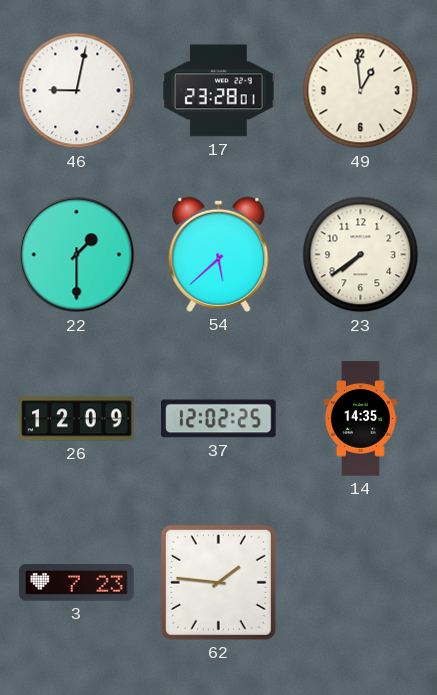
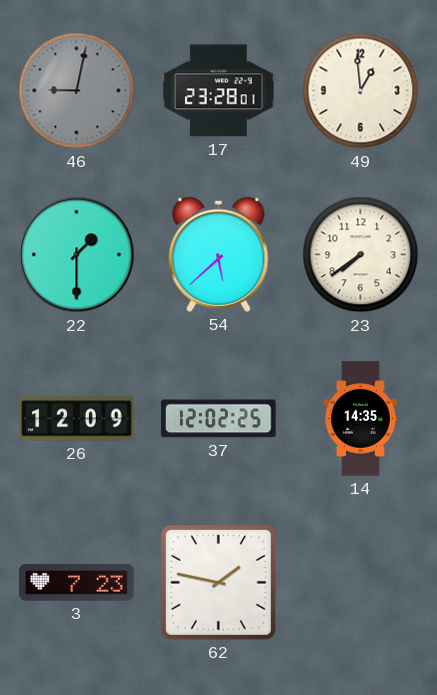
46 dial: white -> grey (77, 91)
62: 1:46 -> 1:47 (218, 582)
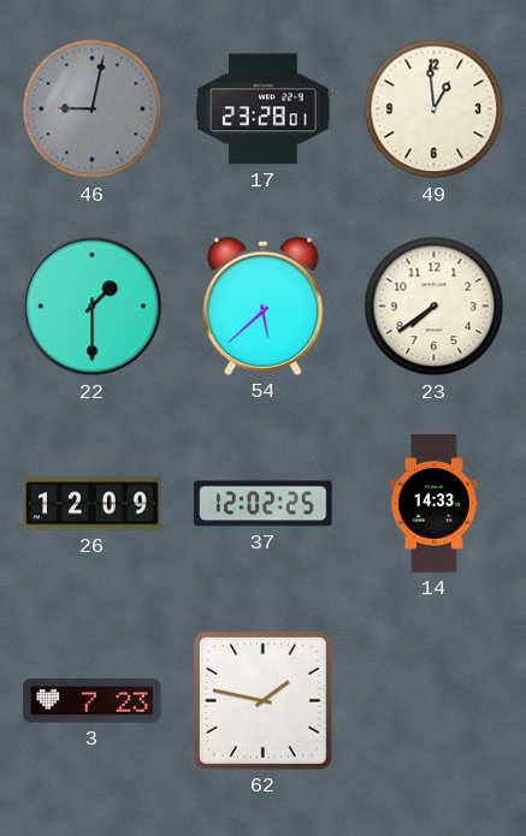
14: 14:35 -> 14:33 (433, 504)
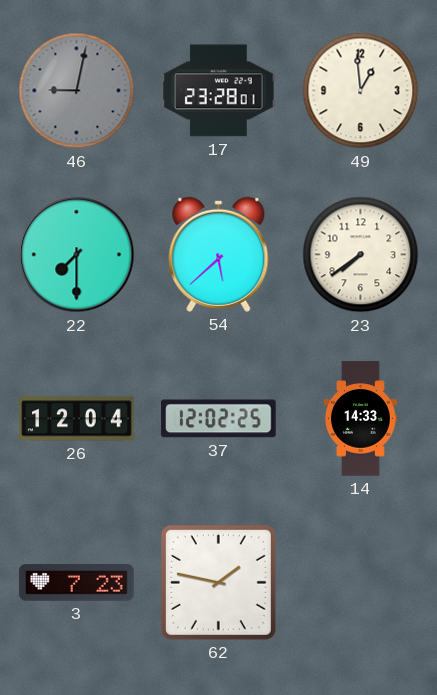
22: 1:30 -> 7:30 (77, 255)
26: 12:09 -> 12:04 (77, 419)
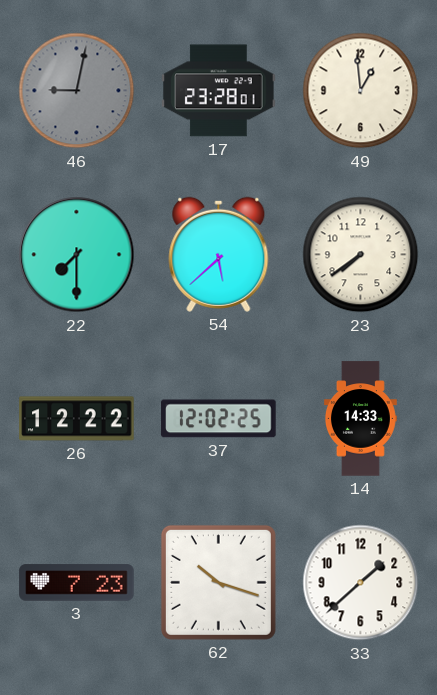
26: 12:04 -> 12:22 (77, 419)
62: 1:47 -> 10:18 (218, 582)
33: none -> 1:38 (361, 583)
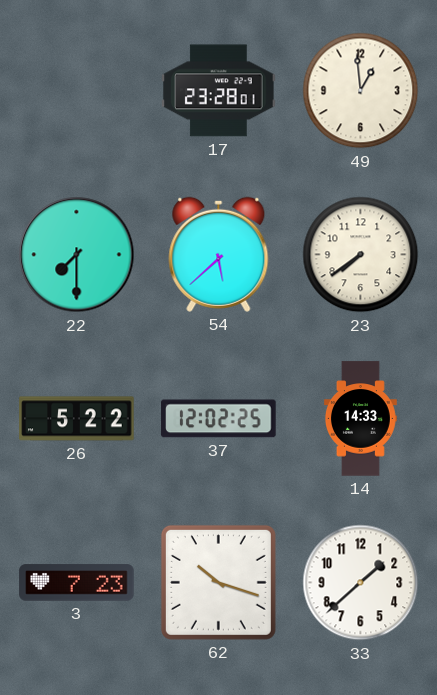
46: 9:02 -> none (77, 91)
26: 12:22 -> 5:22 (77, 419)
